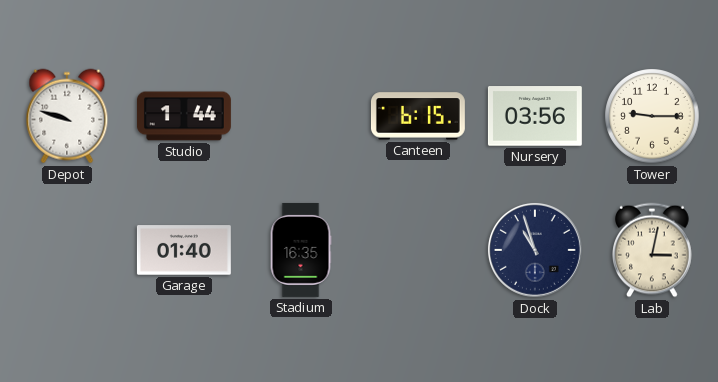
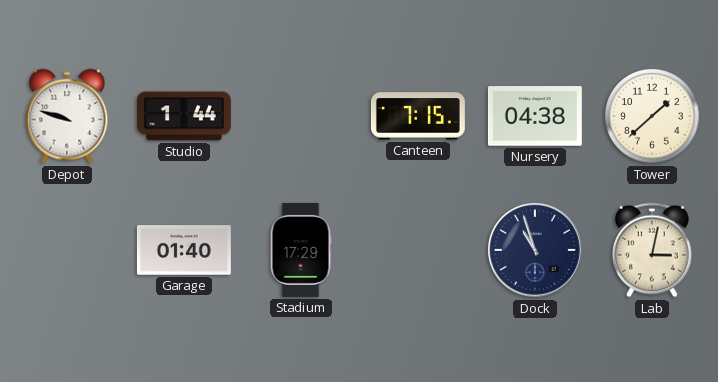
Canteen: 6:15 -> 7:15 (418, 116)
Nursery: 03:56 -> 04:38 (535, 116)
Tower: 9:15 -> 1:38 (652, 116)
Stadium: 16:35 -> 17:29 (301, 250)
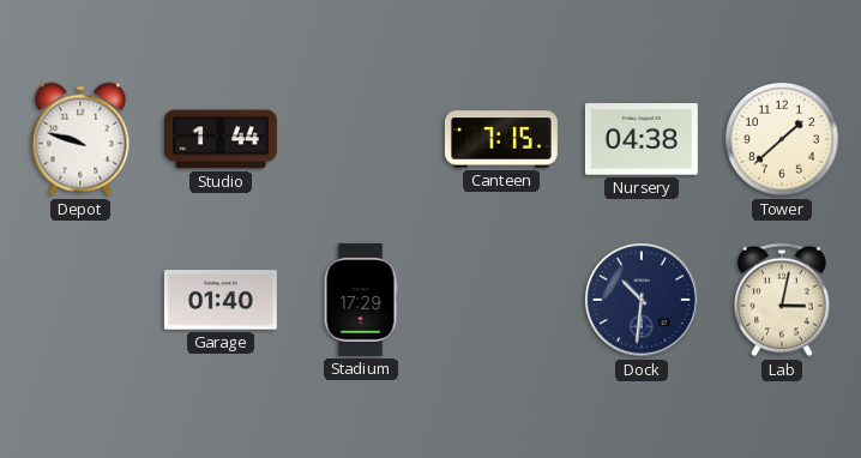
Dock: 10:57 -> 10:31 (642, 300)
